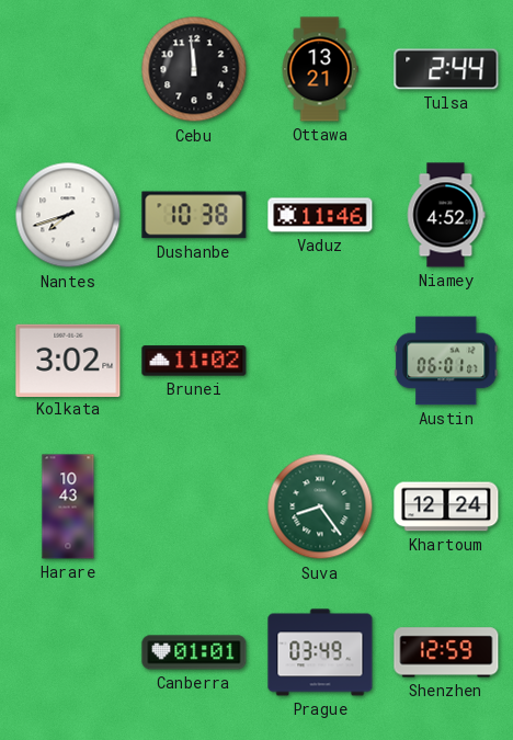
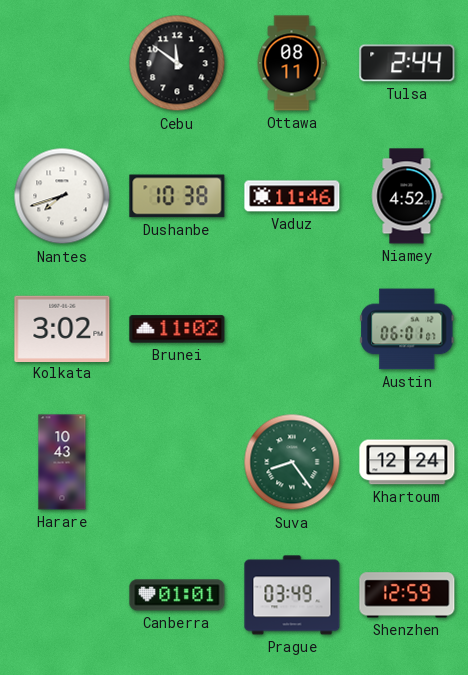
Cebu: 11:59 -> 11:51 (177, 63)
Ottawa: 13:21 -> 08:11 (292, 63)
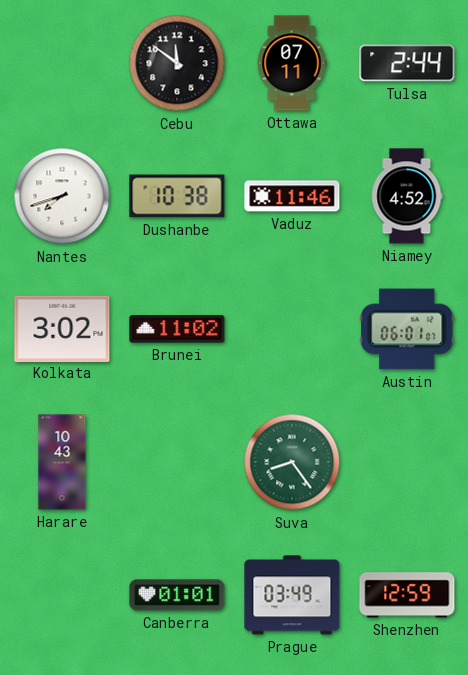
Ottawa: 08:11 -> 07:11 (292, 63)
Khartoum: 12:24 -> none (407, 462)
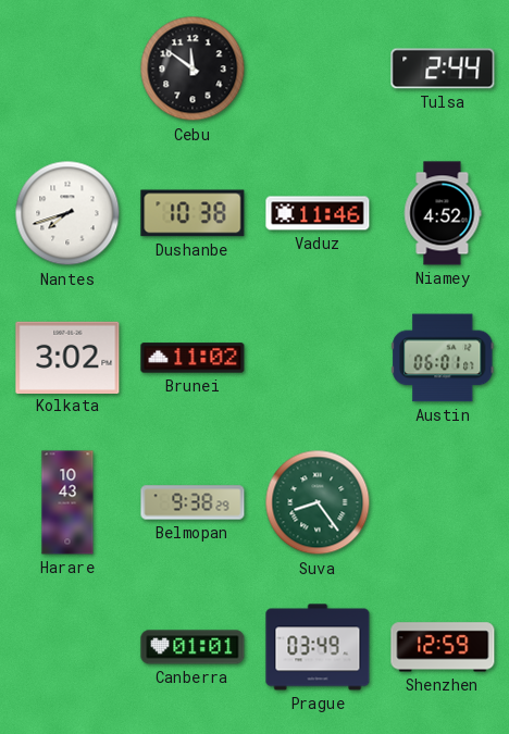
Ottawa: 07:11 -> none (292, 63)
Belmopan: none -> 9:38 (193, 502)
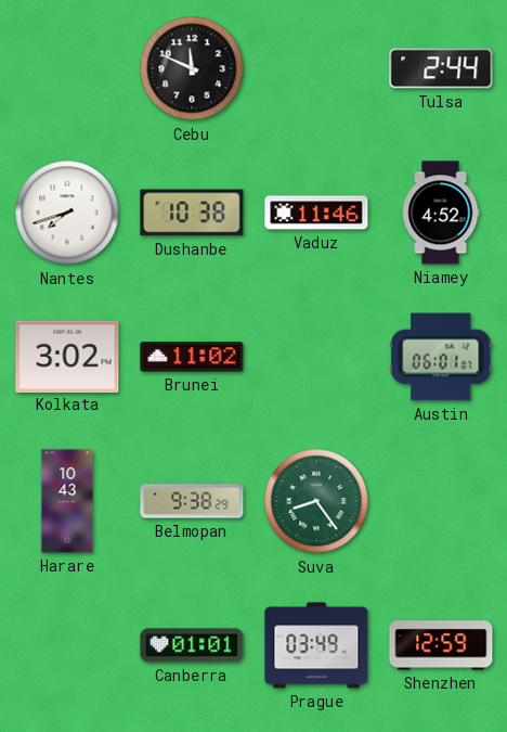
Cebu: 11:51 -> 11:49 (192, 68)
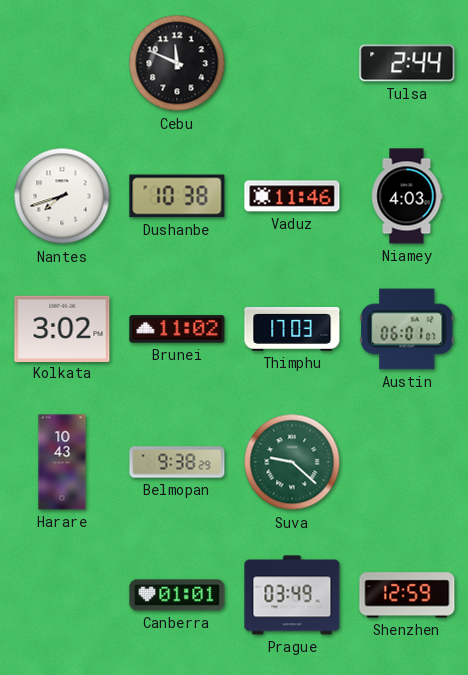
Niamey: 4:52 -> 4:03 (407, 196)
Thimphu: none -> 17:03 (292, 330)
Suva: 8:24 -> 9:22 (292, 462)
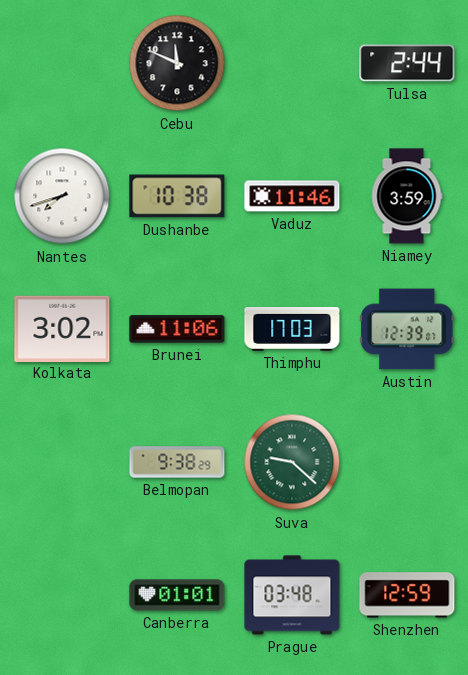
Niamey: 4:03 -> 3:59 (407, 196)
Brunei: 11:02 -> 11:06 (177, 329)
Austin: 06:01 -> 12:39 (407, 329)
Harare: 10:43 -> none (62, 462)
Prague: 03:49 -> 03:48 (292, 595)
